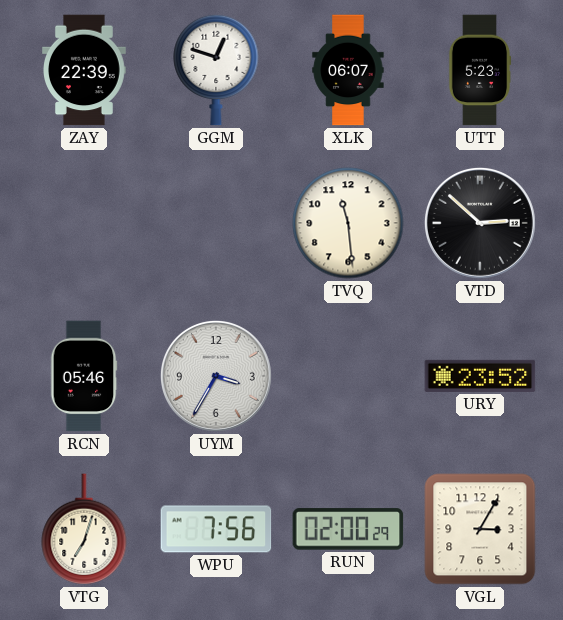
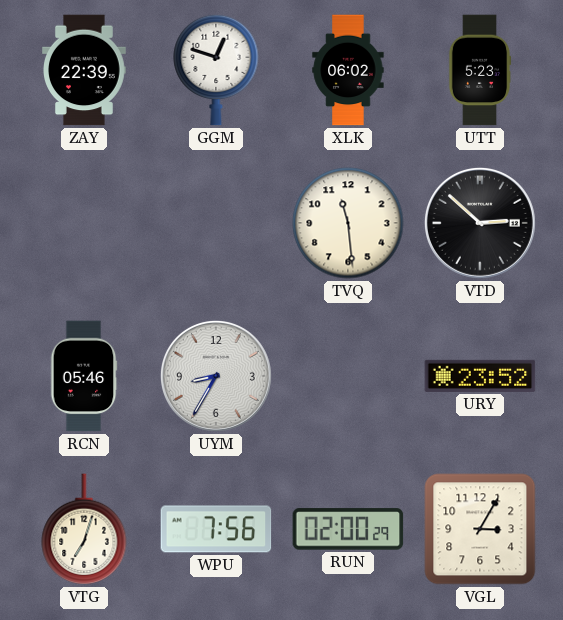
XLK: 06:07 -> 06:02 (348, 70)
UYM: 3:35 -> 8:35 (216, 376)
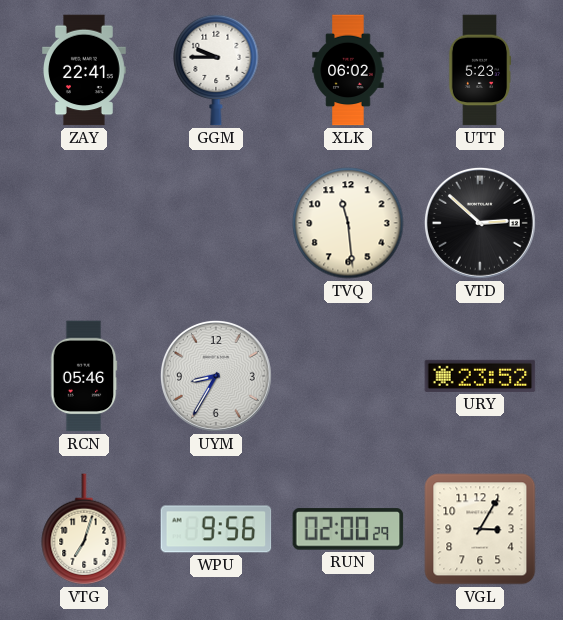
ZAY: 22:39 -> 22:41 (85, 70)
GGM: 12:48 -> 9:45 (216, 70)
WPU: 7:56 -> 9:56 (216, 529)
